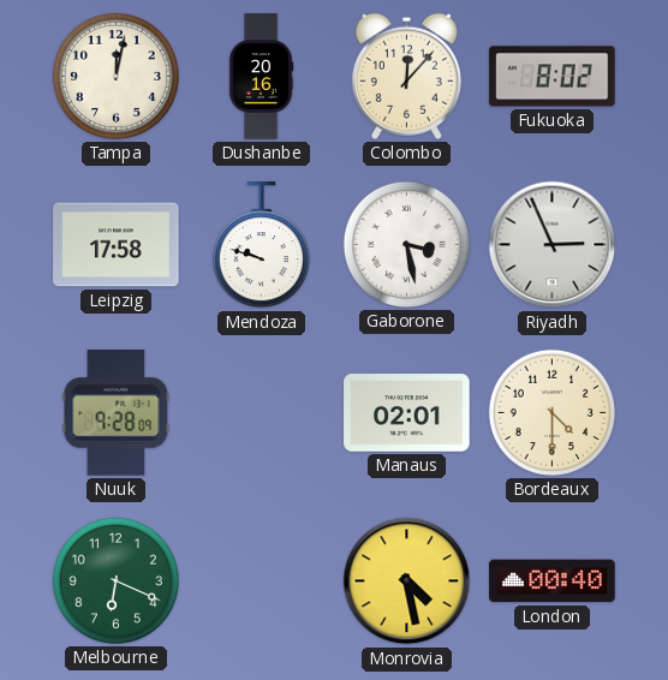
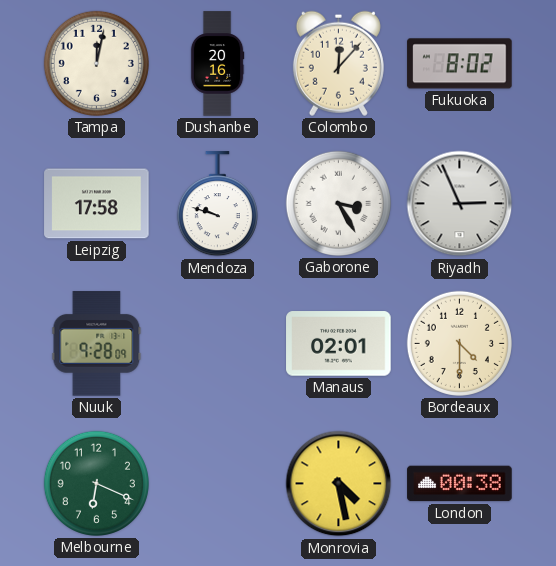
Gaborone: 3:28 -> 3:25 (338, 203)
London: 00:40 -> 00:38 (460, 484)
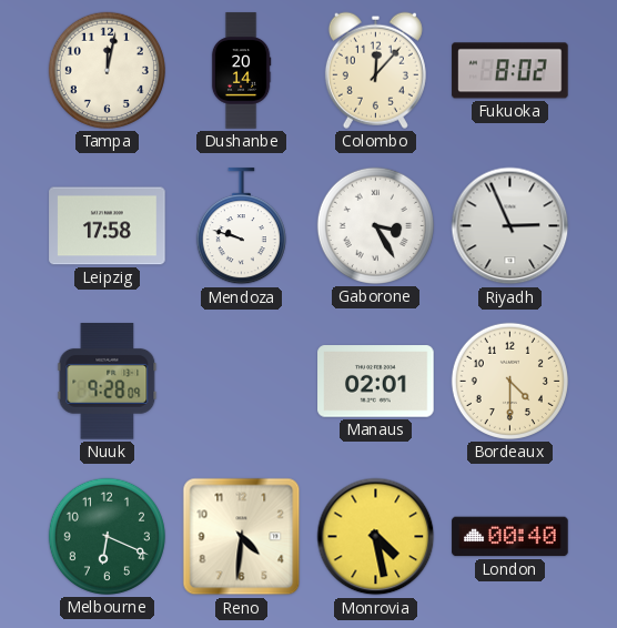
Dushanbe: 20:16 -> 20:14 (241, 71)
Reno: none -> 4:31 (242, 537)
London: 00:38 -> 00:40 (510, 537)
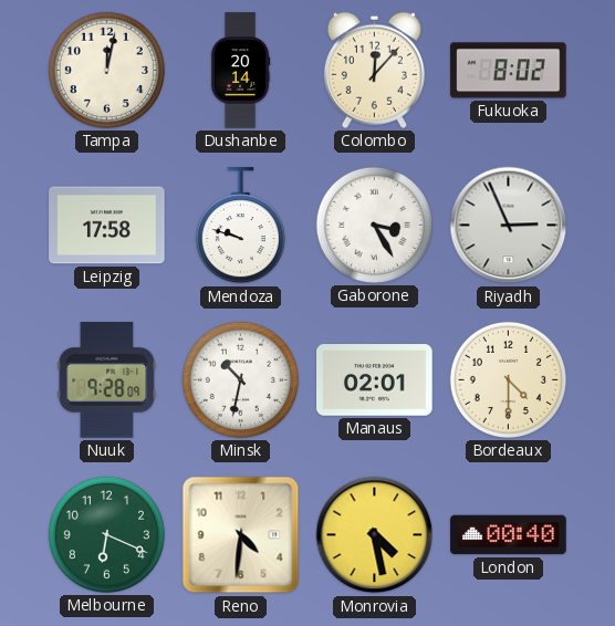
Minsk: none -> 10:32 (240, 379)
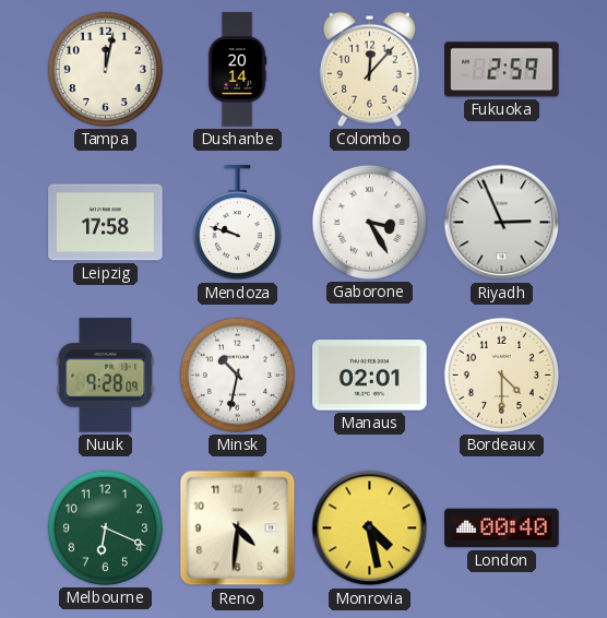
Fukuoka: 8:02 -> 2:59 (502, 70)
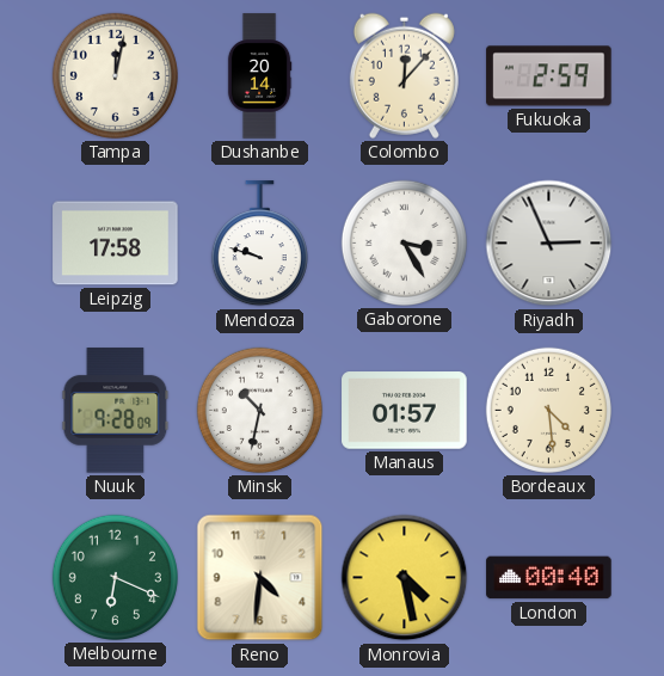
Manaus: 02:01 -> 01:57 (405, 411)
Bordeaux: 4:30 -> 4:29 (548, 410)
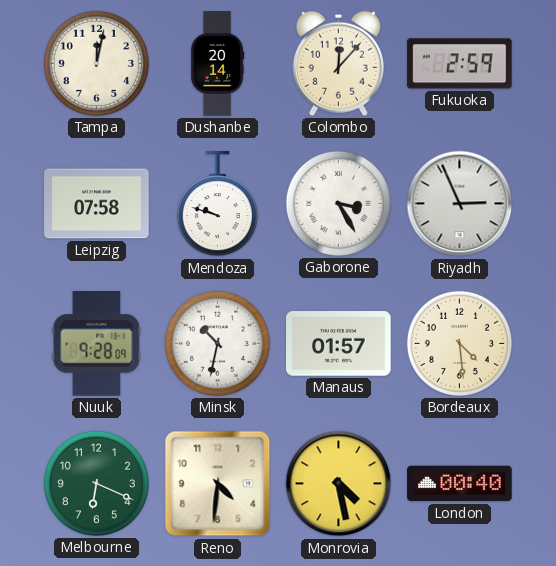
Leipzig: 17:58 -> 07:58 (97, 204)
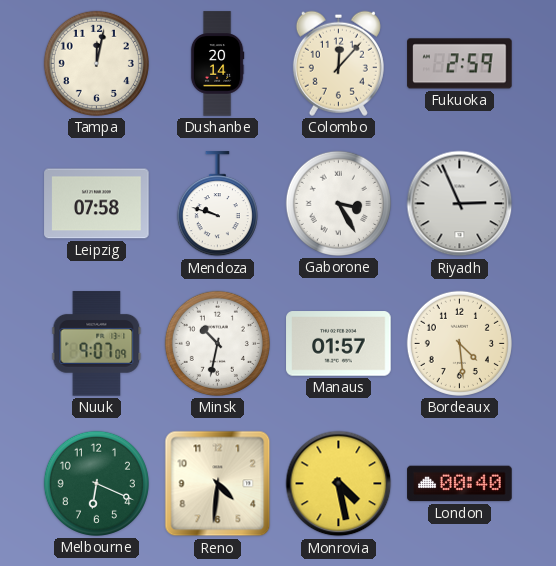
Nuuk: 9:28 -> 9:07 (97, 344)
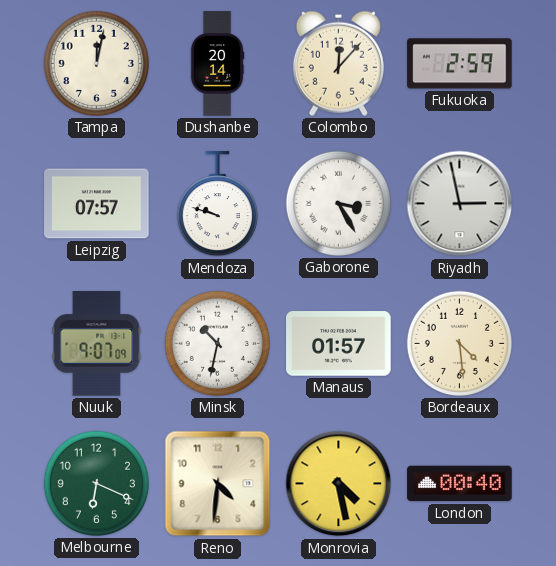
Leipzig: 07:58 -> 07:57 (97, 204)
Riyadh: 2:56 -> 2:58 (460, 204)
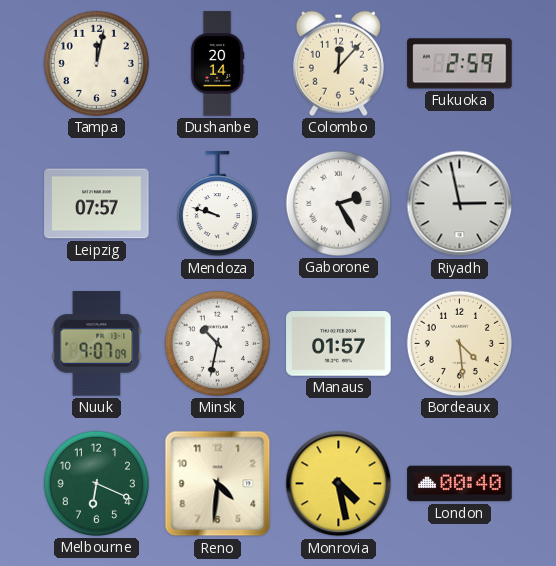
Gaborone: 3:25 -> 2:25 (338, 203)
